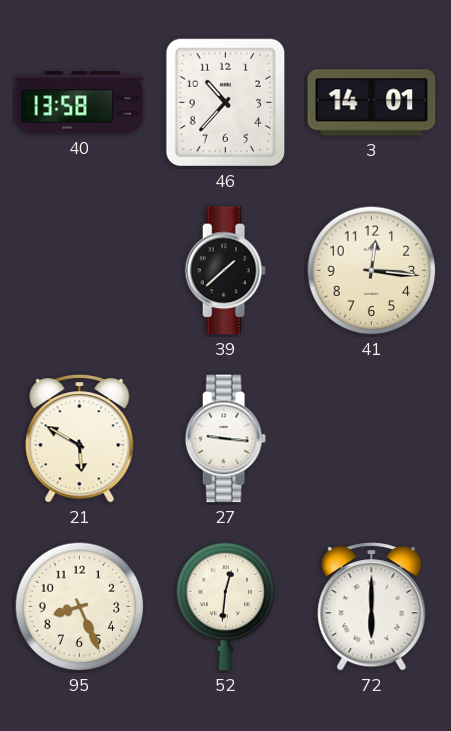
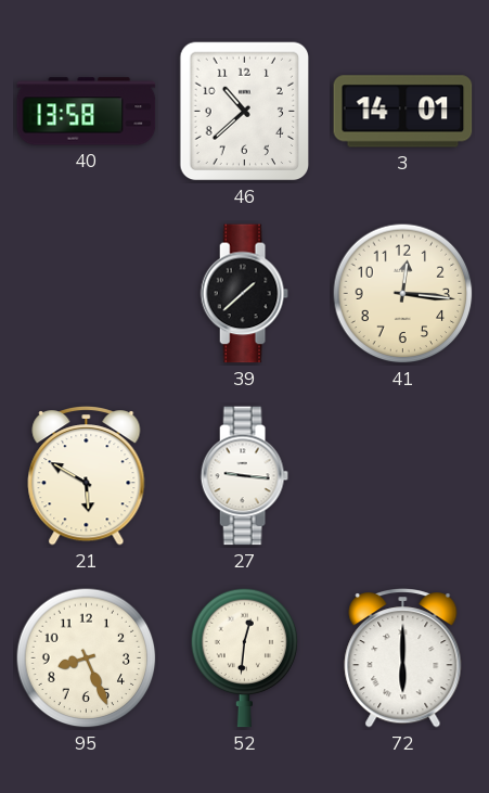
46: 10:37 -> 10:38 (245, 112)
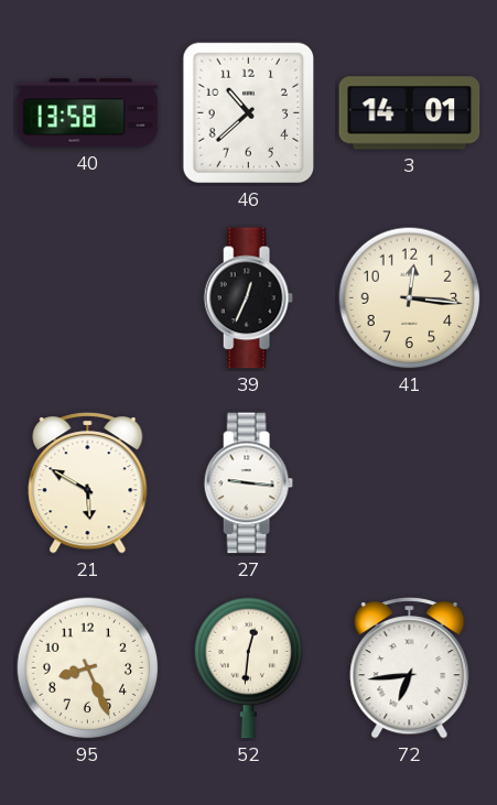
39: 1:38 -> 12:34 (248, 298)
72: 6:00 -> 6:44 (410, 668)
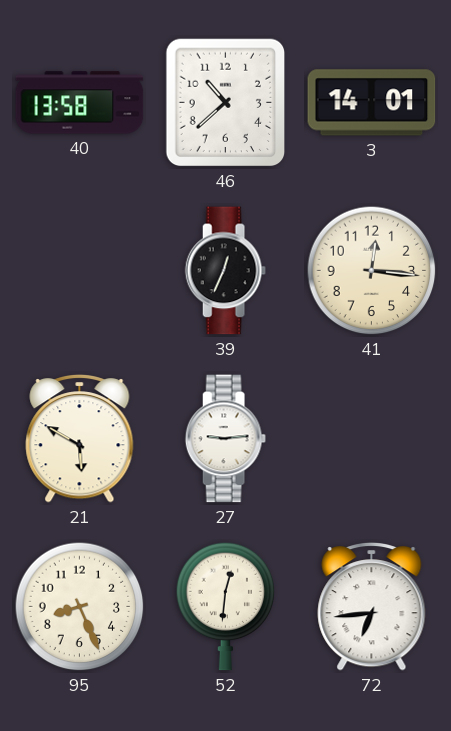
27: 9:16 -> 9:14 (225, 439)
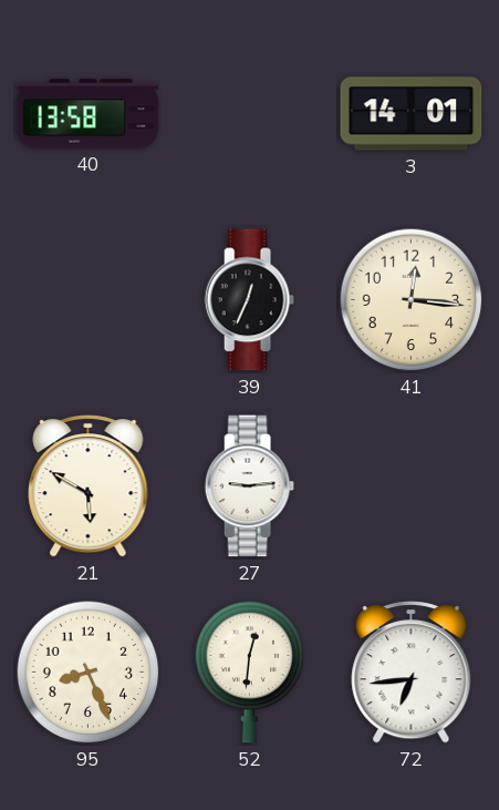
46: 10:38 -> none (226, 103)
